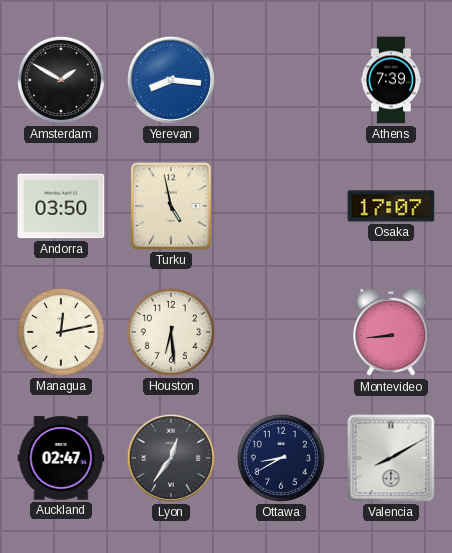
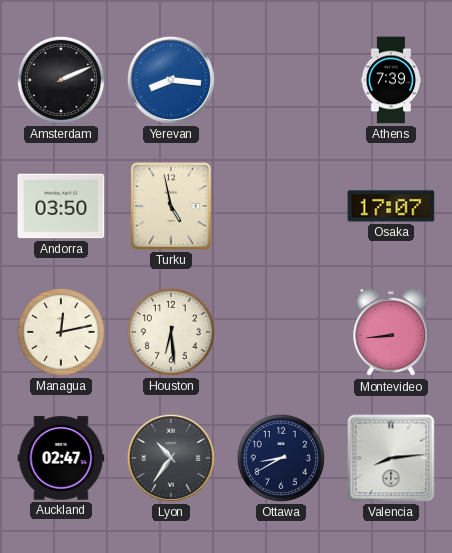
Amsterdam: 1:50 -> 2:11 (61, 80)
Lyon: 12:36 -> 10:36 (171, 458)
Valencia: 8:10 -> 8:14 (391, 458)
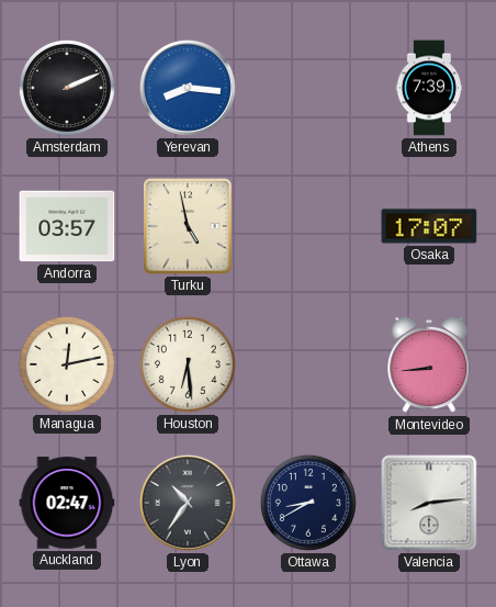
Andorra: 03:50 -> 03:57 (67, 226)
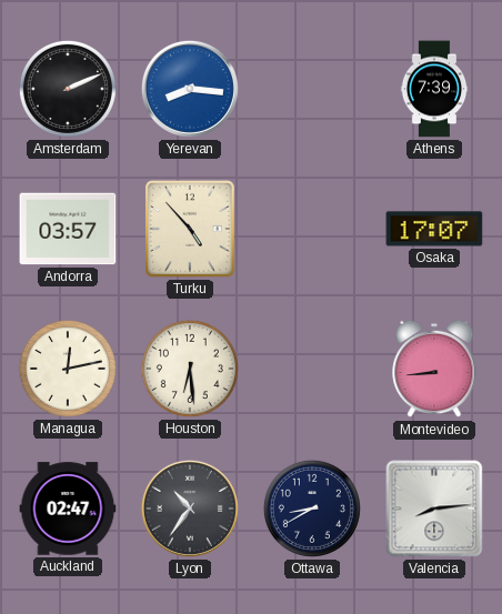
Turku: 4:58 -> 4:53 (190, 229)
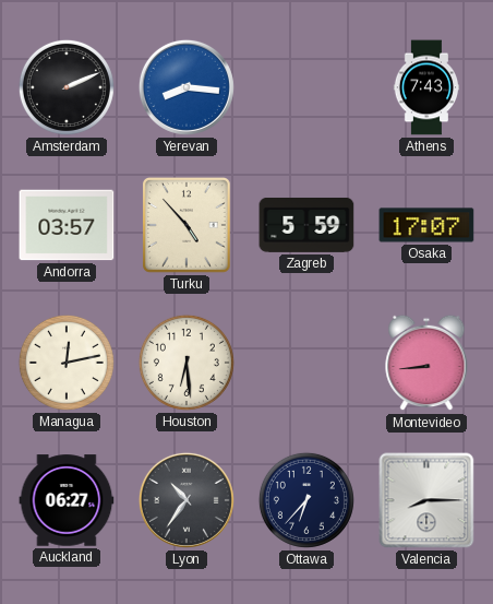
Athens: 7:39 -> 7:43 (426, 87)
Zagreb: none -> 5:59 (306, 225)
Auckland: 02:47 -> 06:27 (67, 500)
Ottawa: 8:40 -> 6:37 (306, 500)
Valencia: 8:14 -> 8:15 (426, 500)
